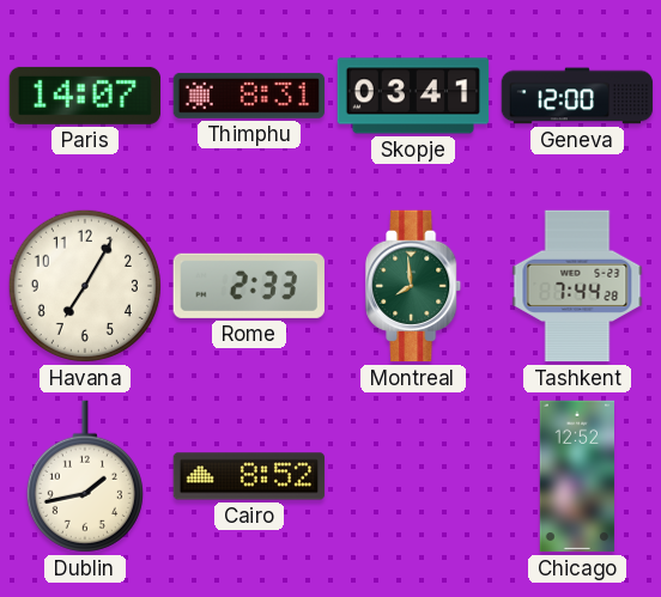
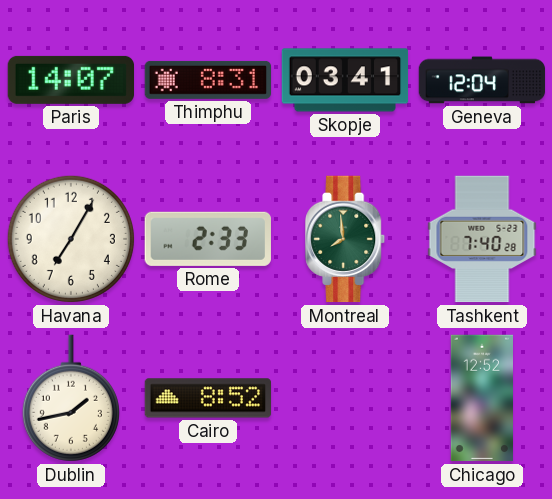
Geneva: 12:00 -> 12:04 (482, 80)
Tashkent: 7:44 -> 7:40 (482, 239)
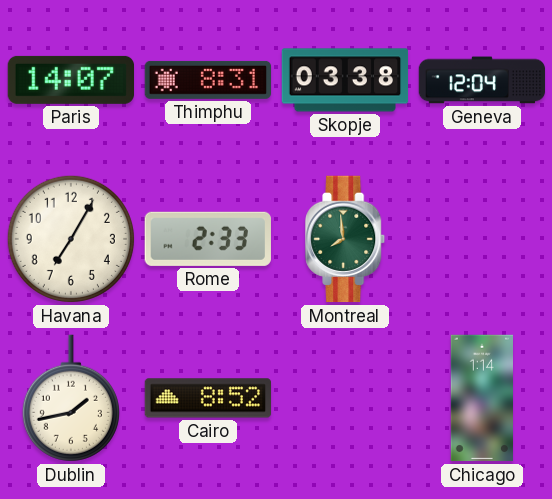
Skopje: 03:41 -> 03:38 (345, 80)
Tashkent: 7:40 -> none (482, 239)
Chicago: 12:52 -> 1:14 (481, 398)
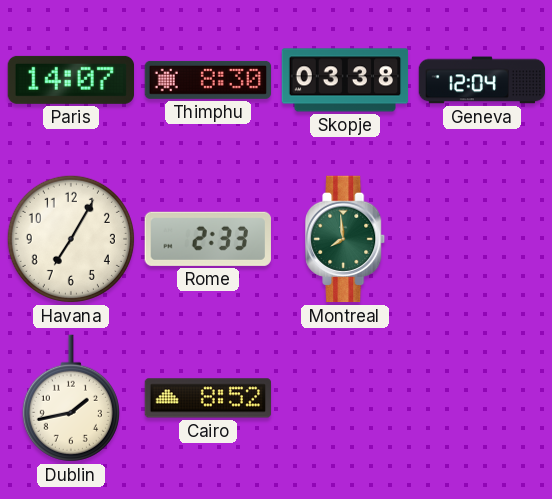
Thimphu: 8:31 -> 8:30 (208, 80)
Chicago: 1:14 -> none (481, 398)
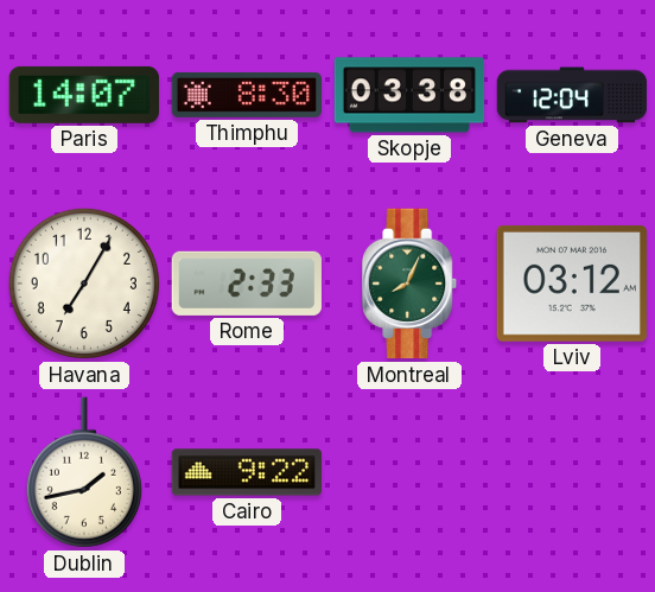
Montreal: 7:59 -> 8:04 (411, 284)
Lviv: none -> 03:12 (572, 284)
Cairo: 8:52 -> 9:22 (247, 472)
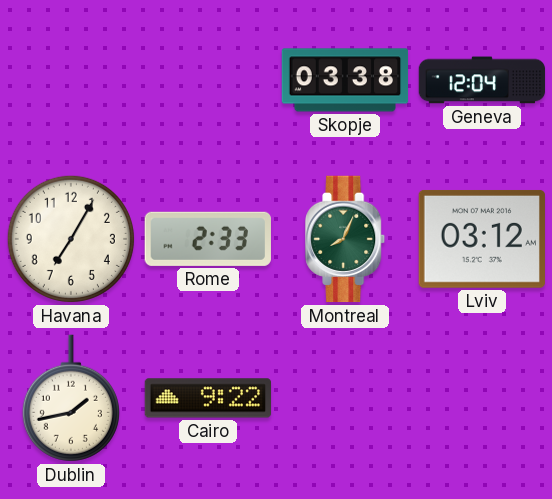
Paris: 14:07 -> none (83, 95)
Thimphu: 8:30 -> none (247, 95)
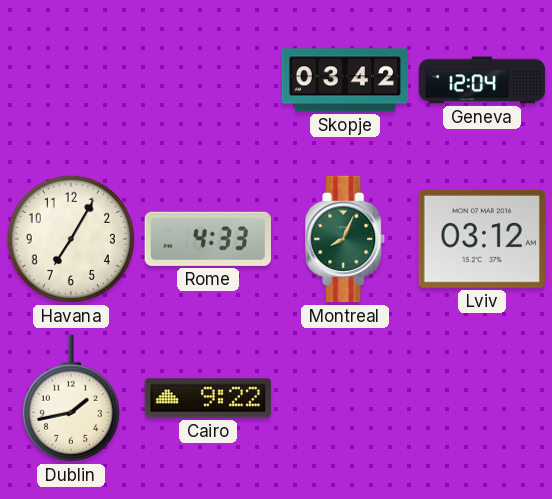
Skopje: 03:38 -> 03:42 (345, 80)
Rome: 2:33 -> 4:33 (208, 239)
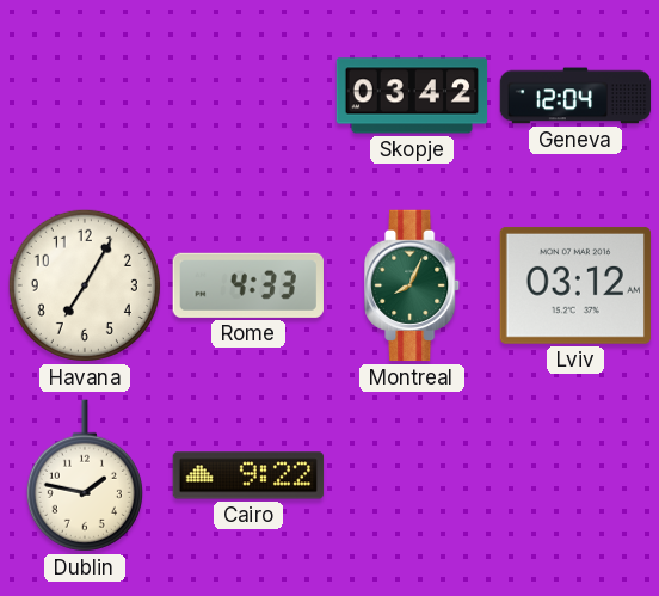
Dublin: 1:43 -> 1:47 (85, 475)
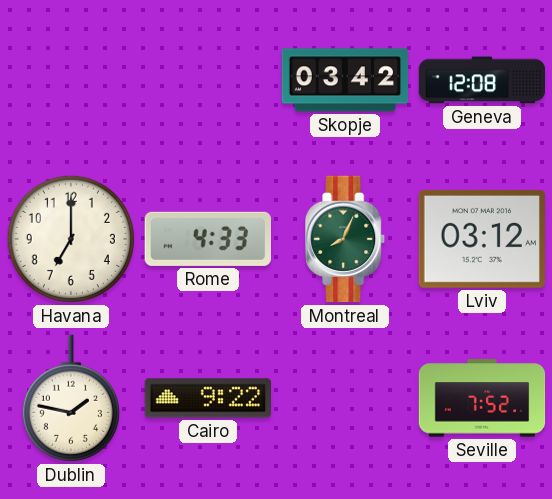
Geneva: 12:04 -> 12:08 (482, 80)
Havana: 7:05 -> 7:00 (71, 239)
Seville: none -> 7:52 (482, 398)
